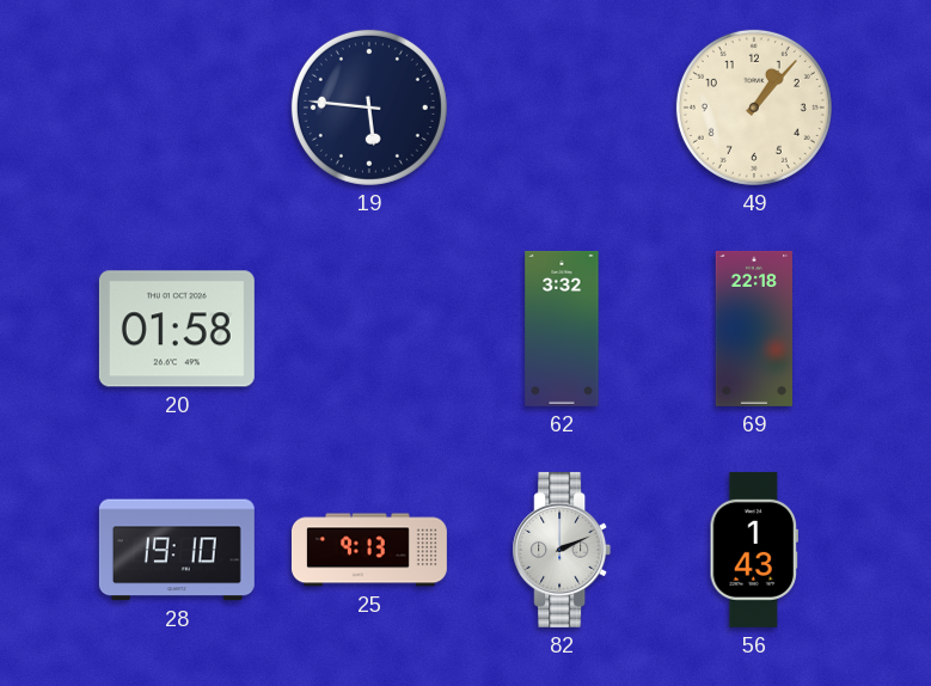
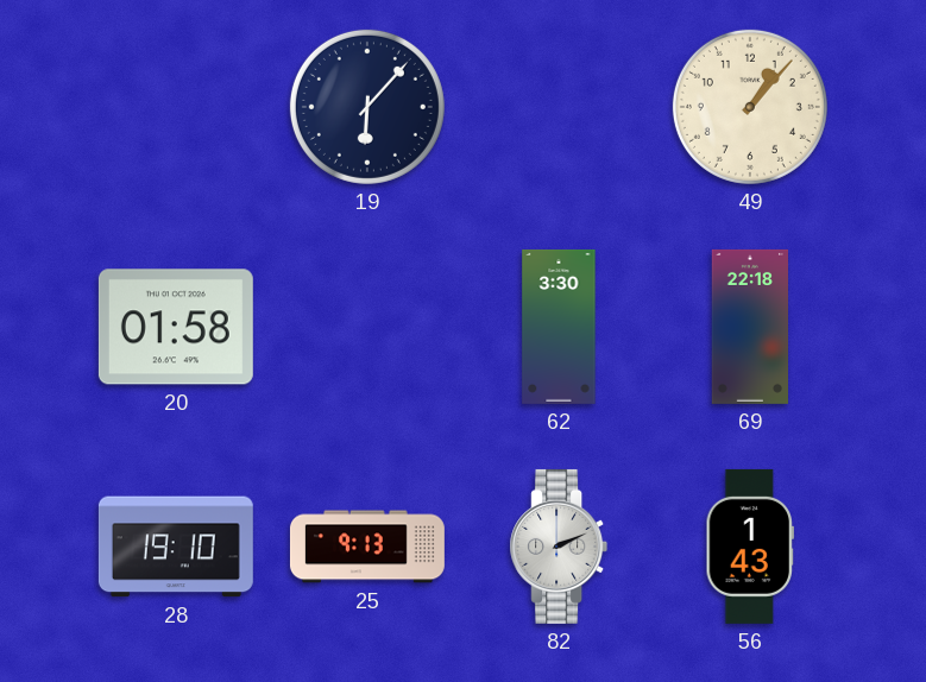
19: 5:46 -> 6:07 (367, 107)
62: 3:32 -> 3:30 (559, 327)
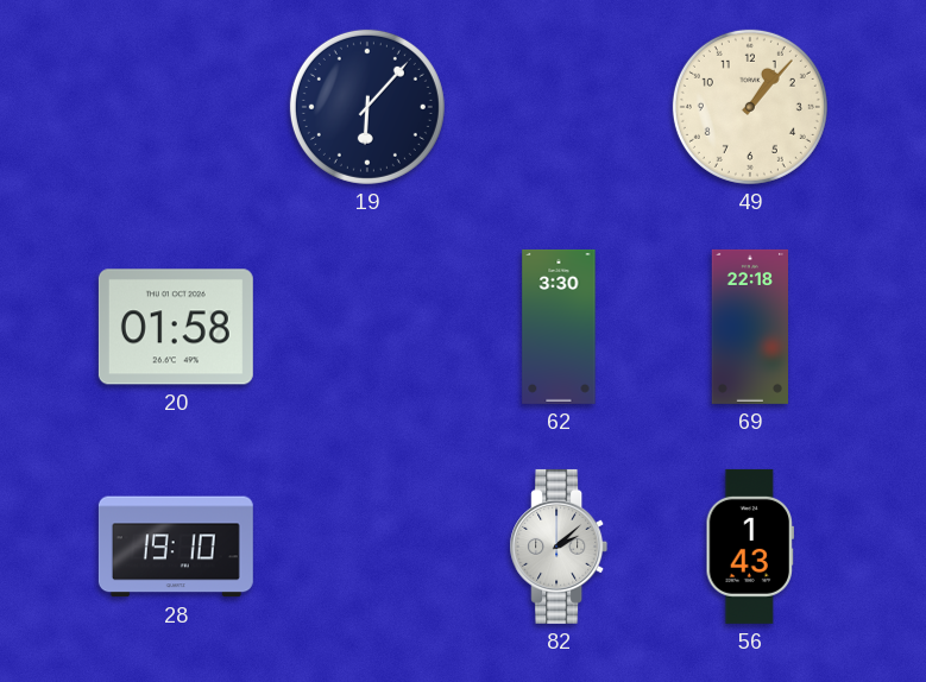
25: 9:13 -> none (367, 547)
82: 2:11 -> 2:08 (559, 547)
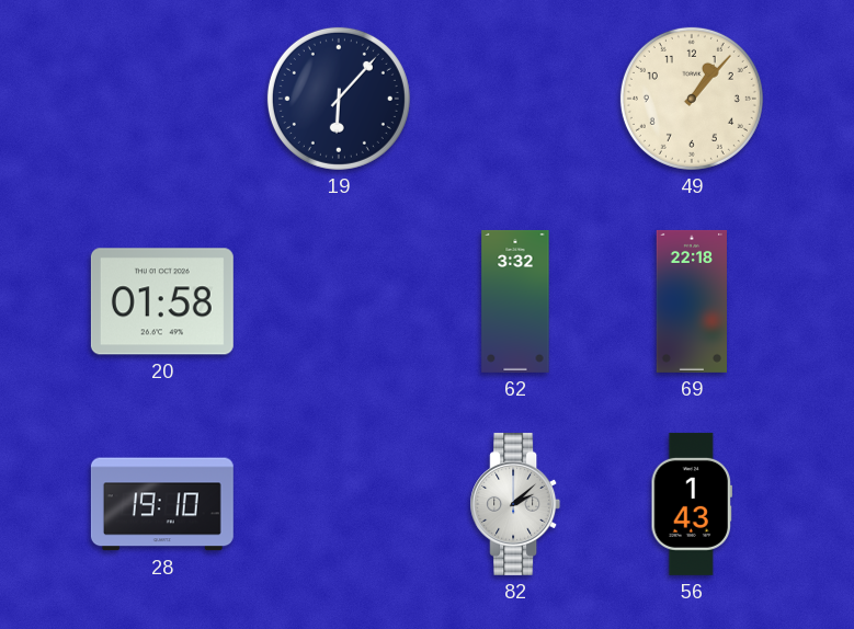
62: 3:30 -> 3:32 (515, 301)
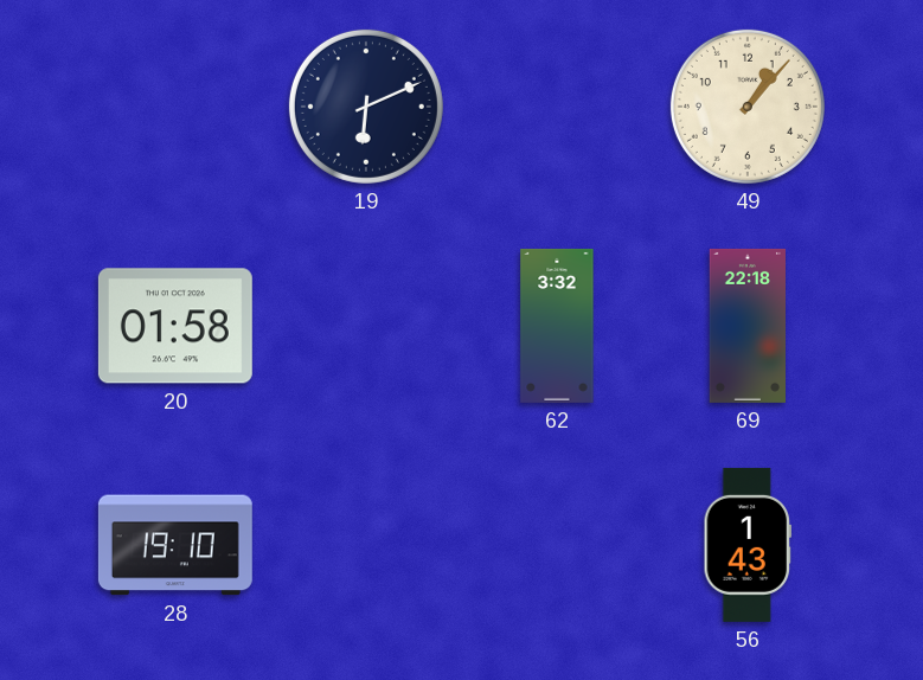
19: 6:07 -> 6:11 (366, 107)
82: 2:08 -> none (515, 504)
